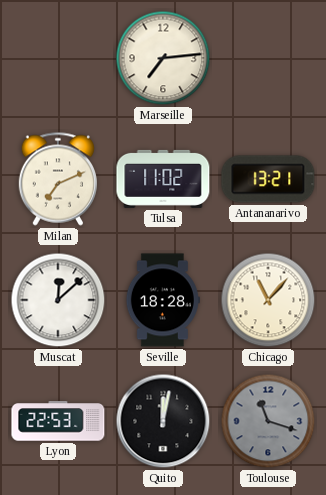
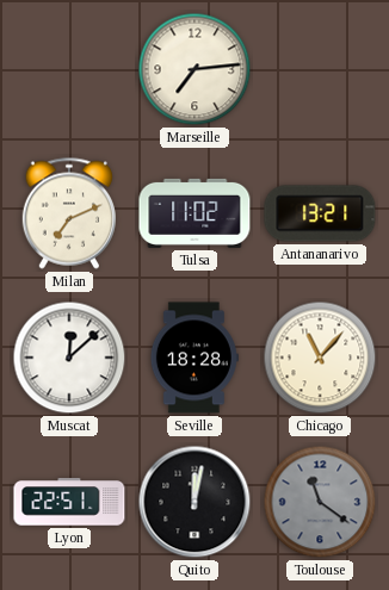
Lyon: 22:53 -> 22:51 (69, 502)
Toulouse: 11:18 -> 11:21 (320, 502)
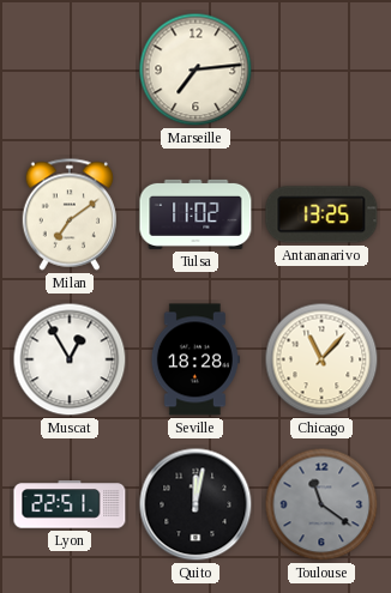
Milan: 7:11 -> 7:09 (68, 214)
Antananarivo: 13:21 -> 13:25 (321, 214)
Muscat: 12:08 -> 12:55 (70, 359)
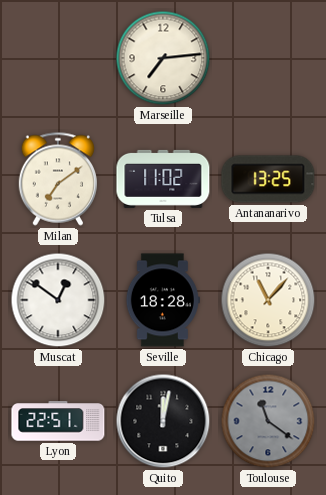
Muscat: 12:55 -> 12:51 (58, 300)
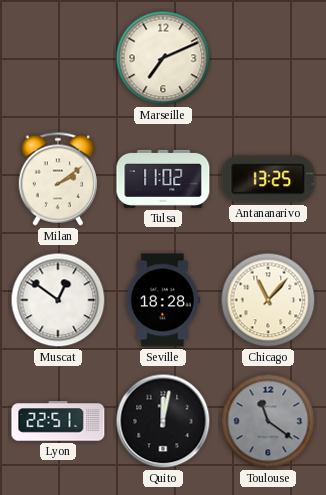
Marseille: 7:14 -> 7:11 (163, 58)
Milan: 7:09 -> 2:09 (57, 179)
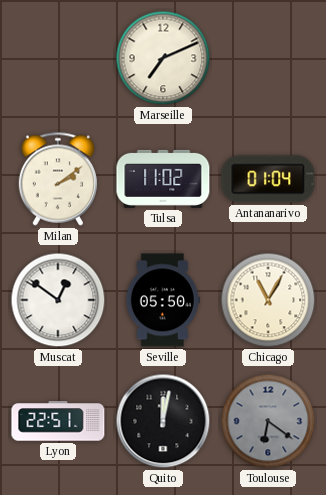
Antananarivo: 13:25 -> 01:04 (268, 179)
Seville: 18:28 -> 05:50 (163, 300)
Chicago: 11:07 -> 11:05 (268, 300)
Toulouse: 11:21 -> 6:21 (268, 421)
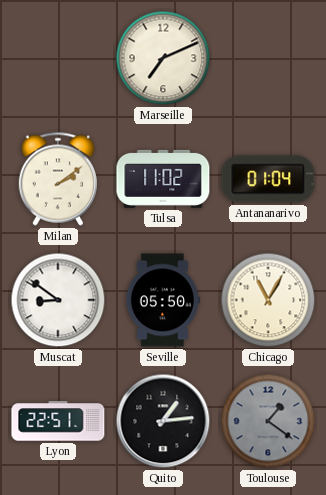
Muscat: 12:51 -> 8:51 (58, 300)
Quito: 12:02 -> 1:14 (163, 421)
Toulouse: 6:21 -> 1:21 (268, 421)
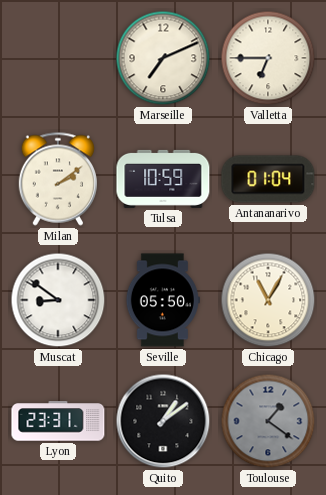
Valletta: none -> 6:45 (268, 58)
Tulsa: 11:02 -> 10:59 (163, 179)
Lyon: 22:51 -> 23:31 (58, 421)
Quito: 1:14 -> 1:09 (163, 421)
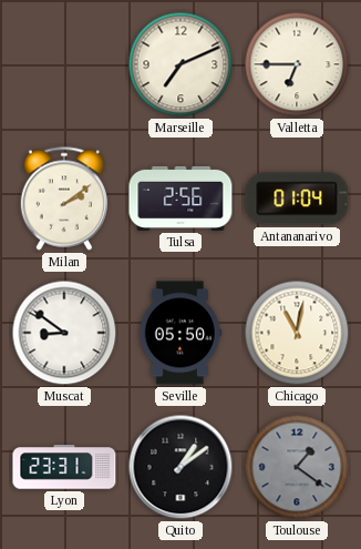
Tulsa: 10:59 -> 2:56 (180, 199)
Chicago: 11:05 -> 11:02 (297, 333)
